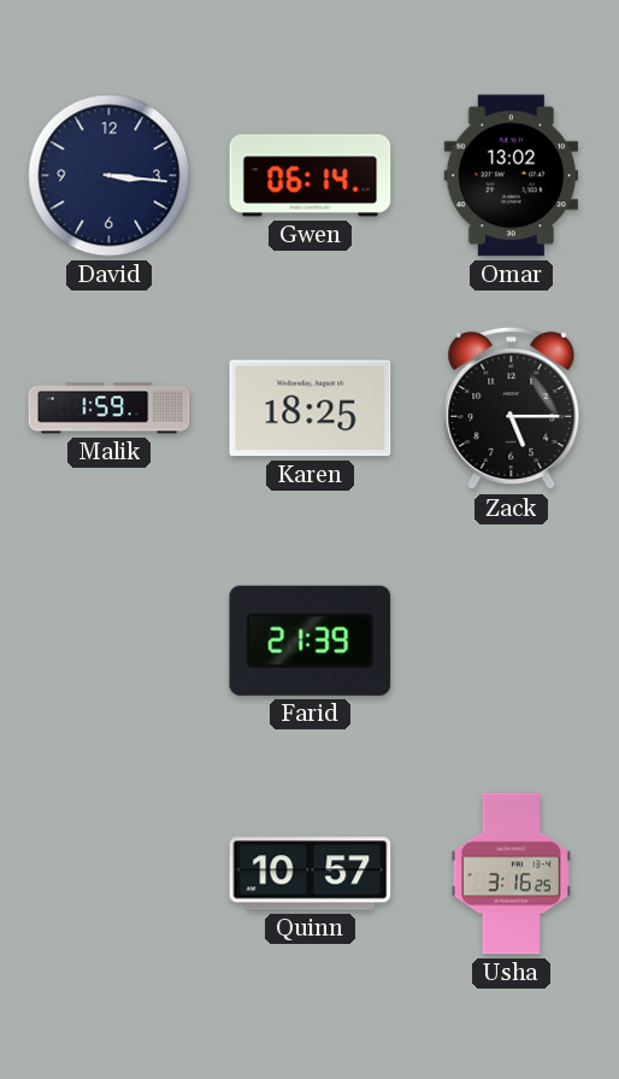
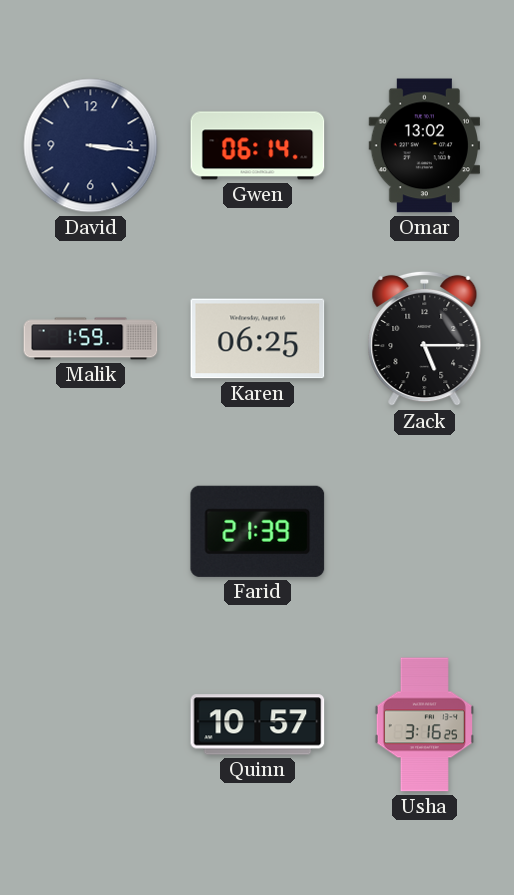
Karen: 18:25 -> 06:25 (258, 339)
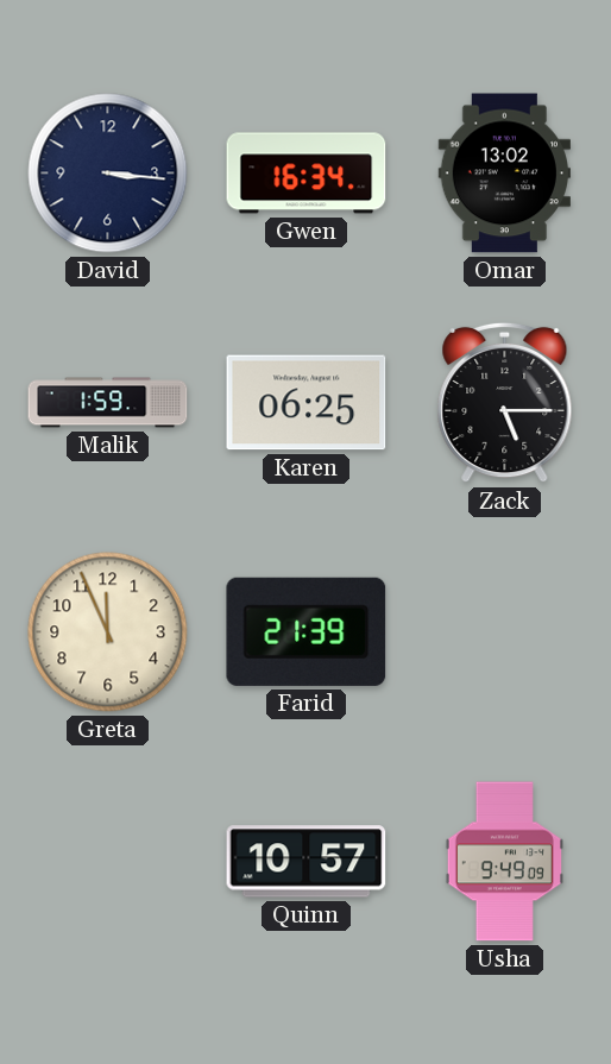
Gwen: 06:14 -> 16:34 (307, 174)
Greta: none -> 11:56 (108, 632)
Usha: 3:16 -> 9:49 (504, 862)
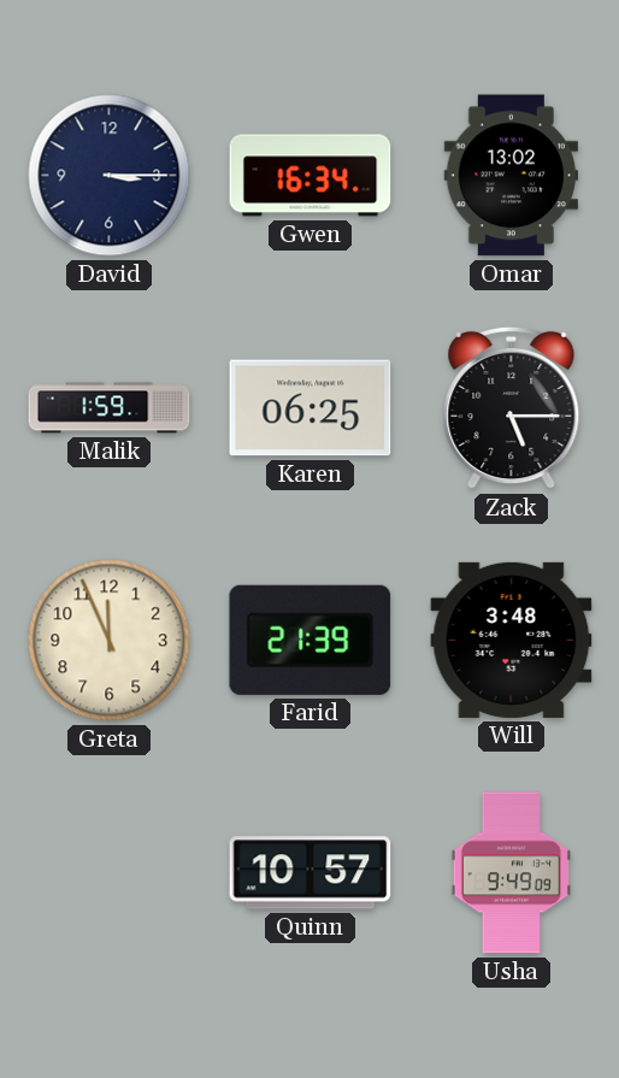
David: 3:16 -> 3:15 (110, 176)
Will: none -> 3:48 (512, 640)
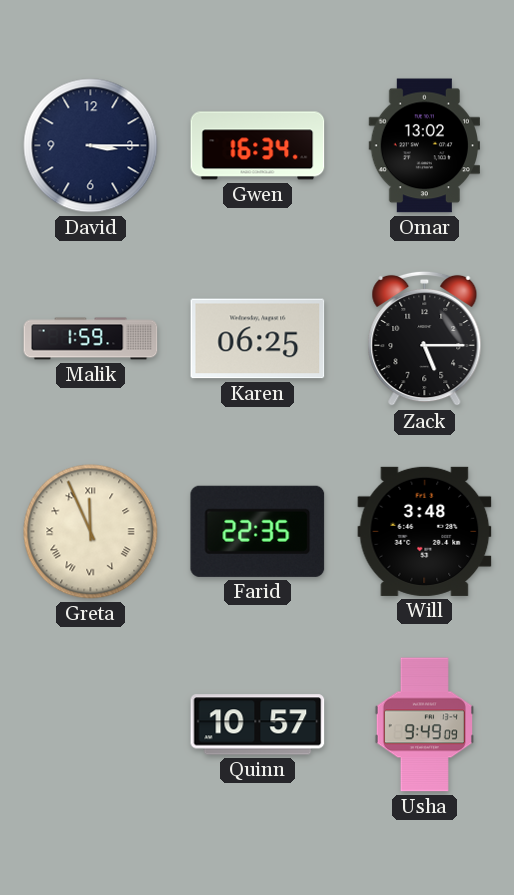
Greta numerals: Arabic -> Roman (91, 532)
Farid: 21:39 -> 22:35 (258, 531)
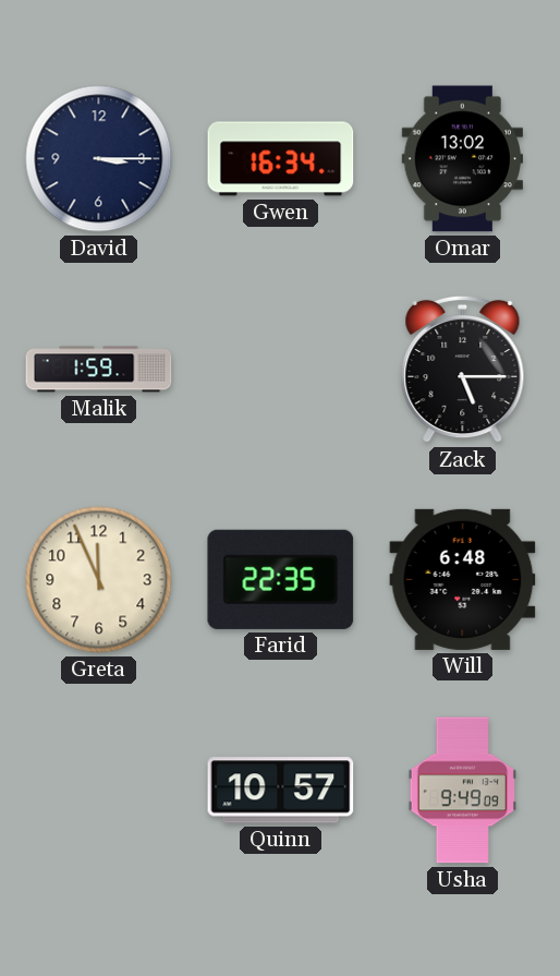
Karen: 06:25 -> none (258, 339)
Greta numerals: Roman -> Arabic (99, 580)
Will: 3:48 -> 6:48 (463, 579)
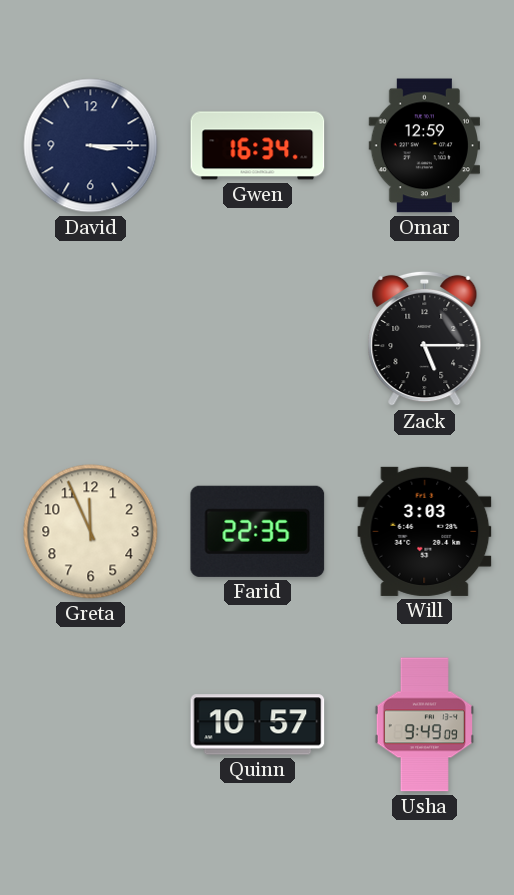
Omar: 13:02 -> 12:59 (424, 146)
Malik: 1:59 -> none (99, 370)
Will: 6:48 -> 3:03 (425, 531)
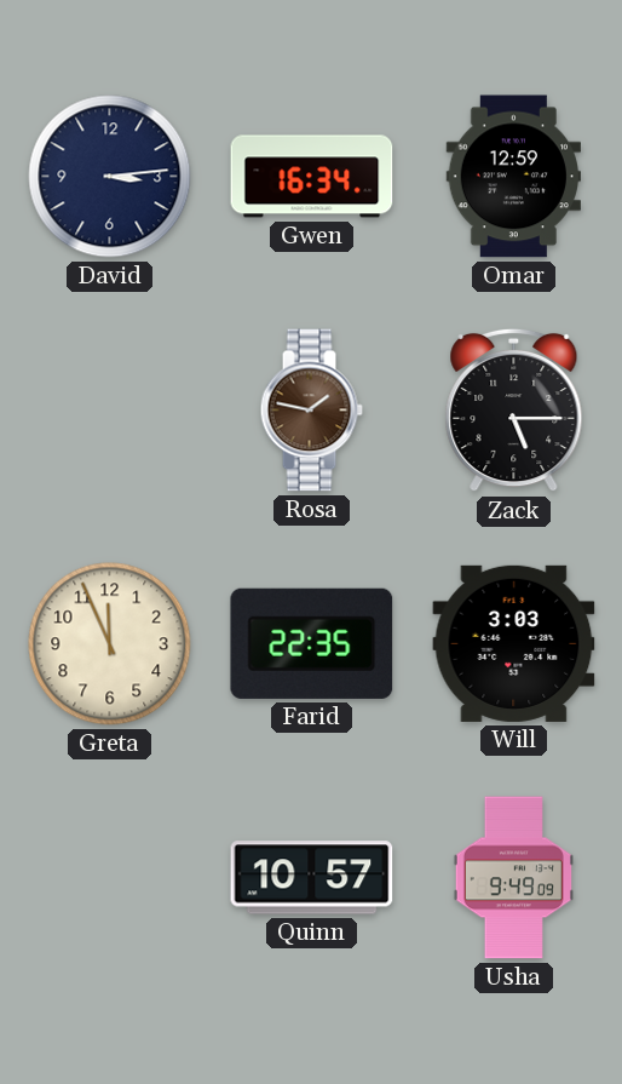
David: 3:15 -> 3:14 (110, 177)
Rosa: none -> 1:47 (311, 411)
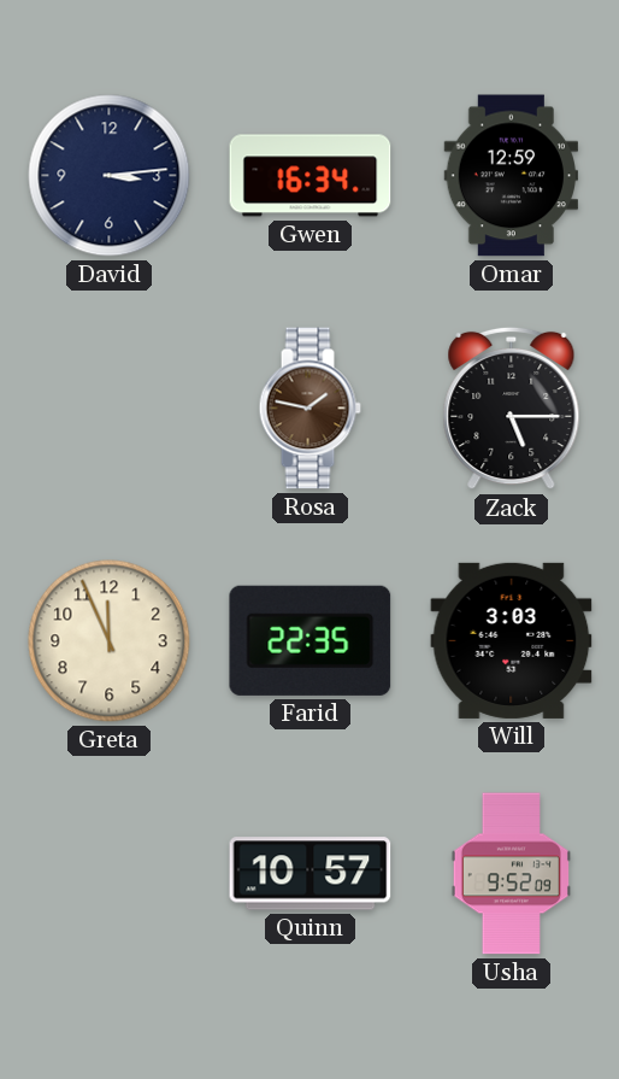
Usha: 9:49 -> 9:52 (511, 874)
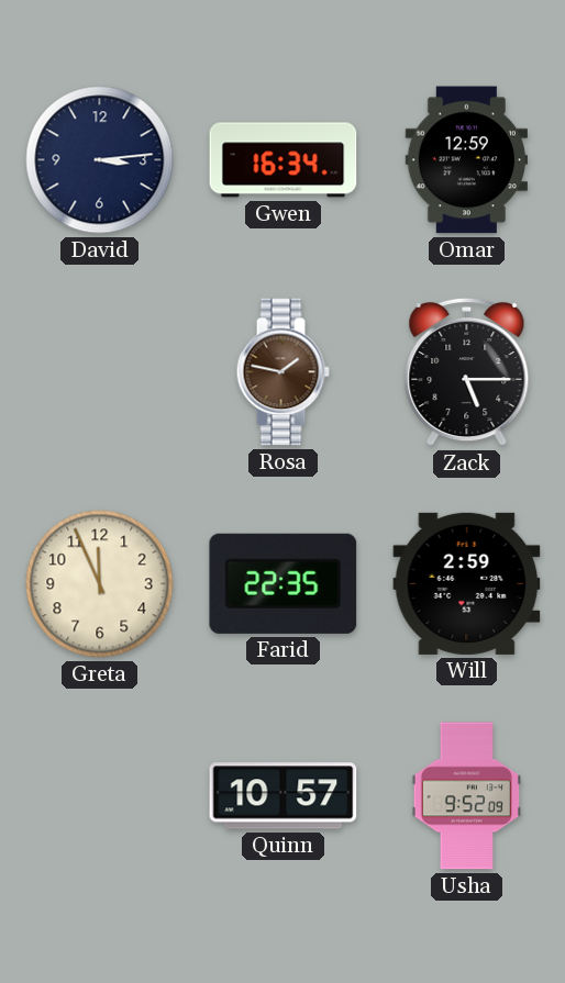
Will: 3:03 -> 2:59 (467, 583)
